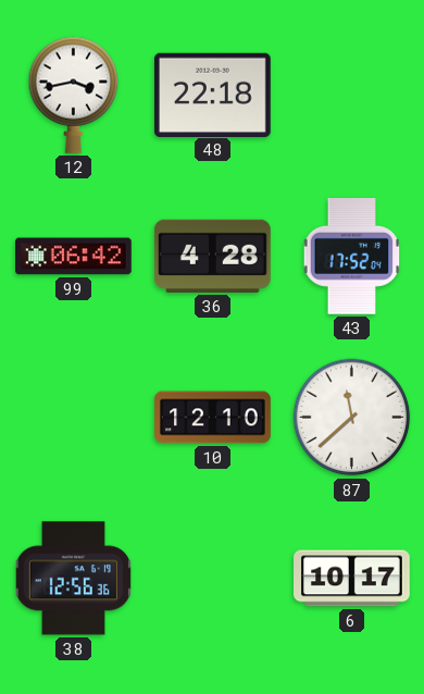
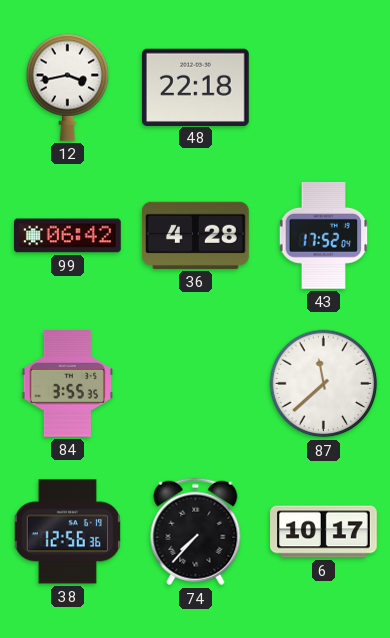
84: none -> 3:55 (67, 384)
10: 12:10 -> none (213, 418)
74: none -> 7:37 (196, 532)
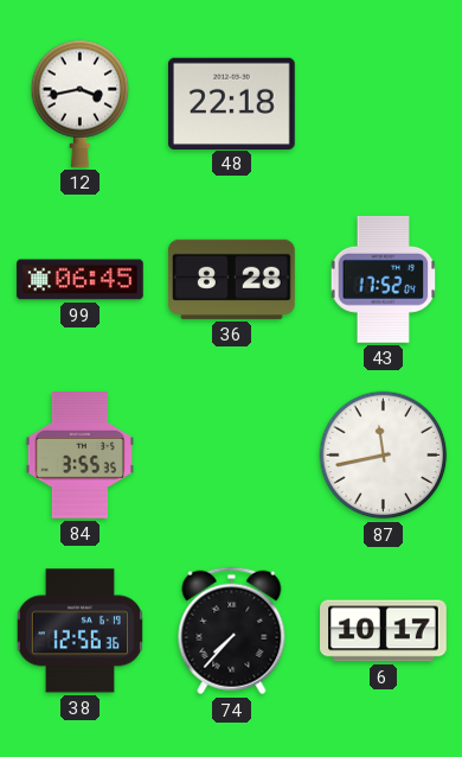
99: 06:42 -> 06:45 (81, 280)
36: 4:28 -> 8:28 (231, 279)
87: 11:38 -> 11:43 (384, 456)
